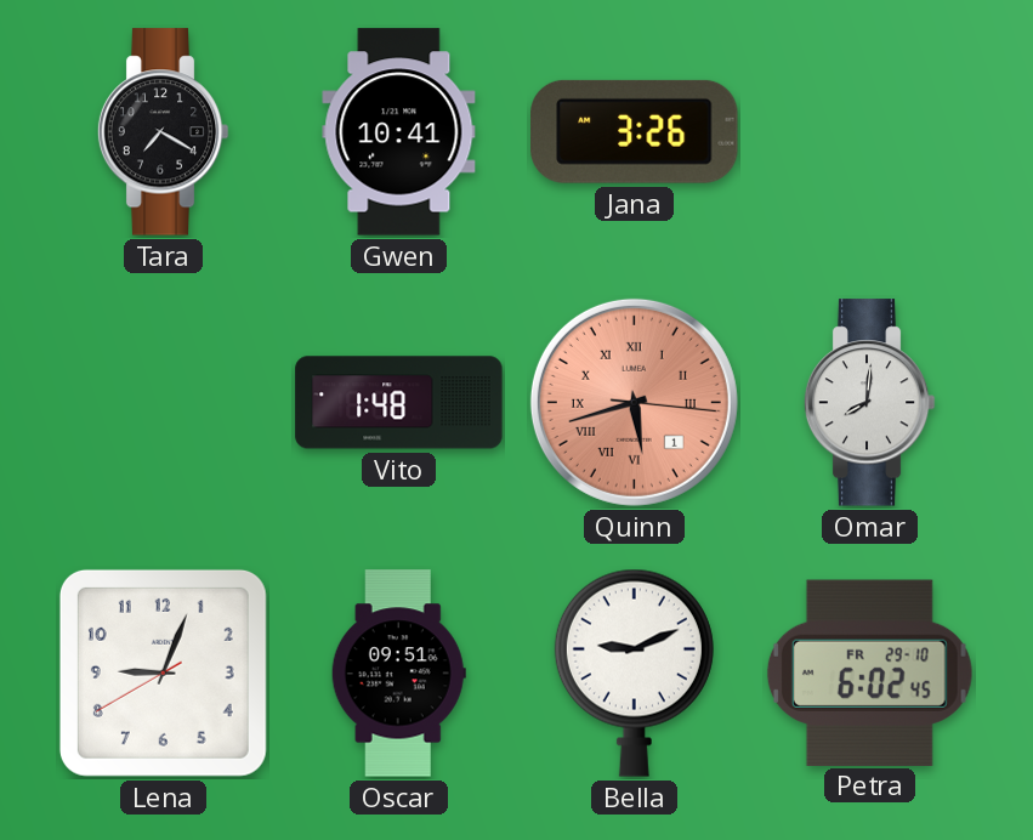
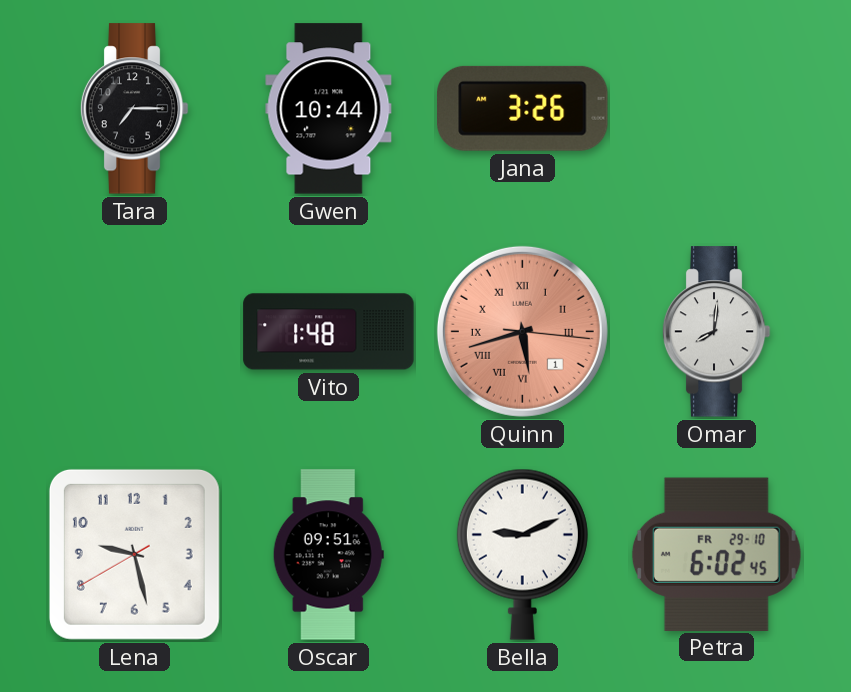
Tara: 7:20 -> 7:15 (134, 109)
Gwen: 10:41 -> 10:44 (329, 109)
Lena: 9:03 -> 9:27 (134, 554)
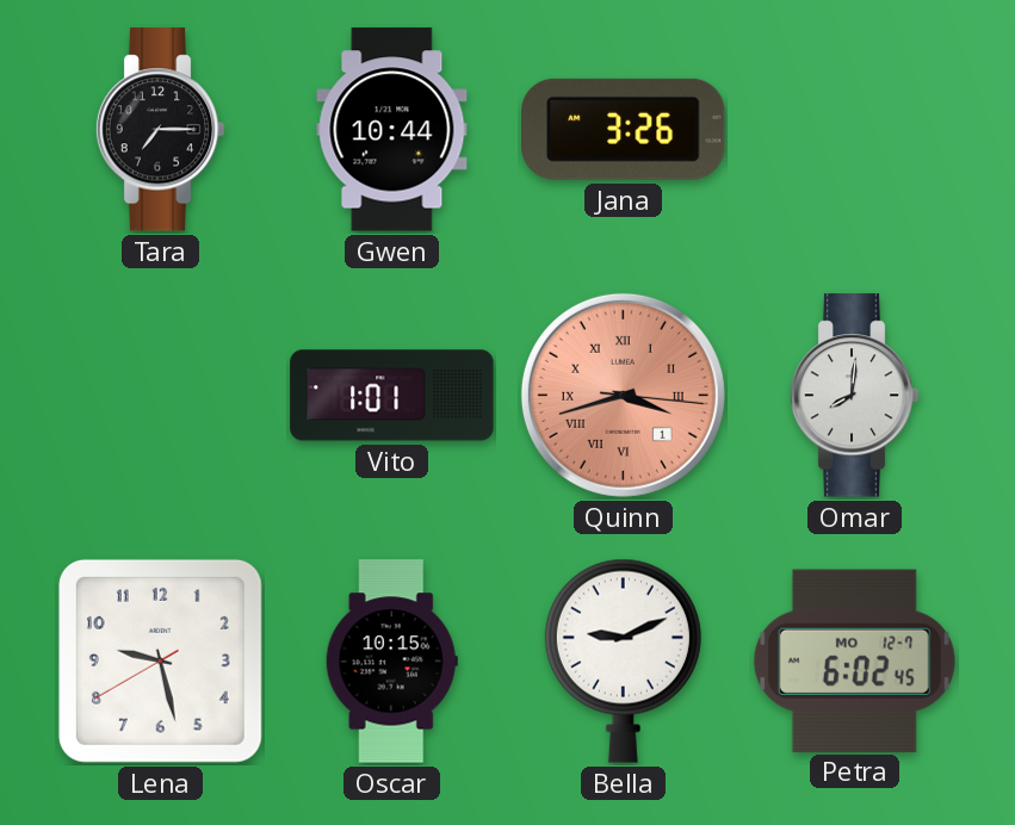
Vito: 1:48 -> 1:01 (392, 396)
Quinn: 5:42 -> 3:42 (623, 395)
Oscar: 09:51 -> 10:15 (391, 662)
Petra date: FR 29-10 -> MO 12-7 (854, 660)
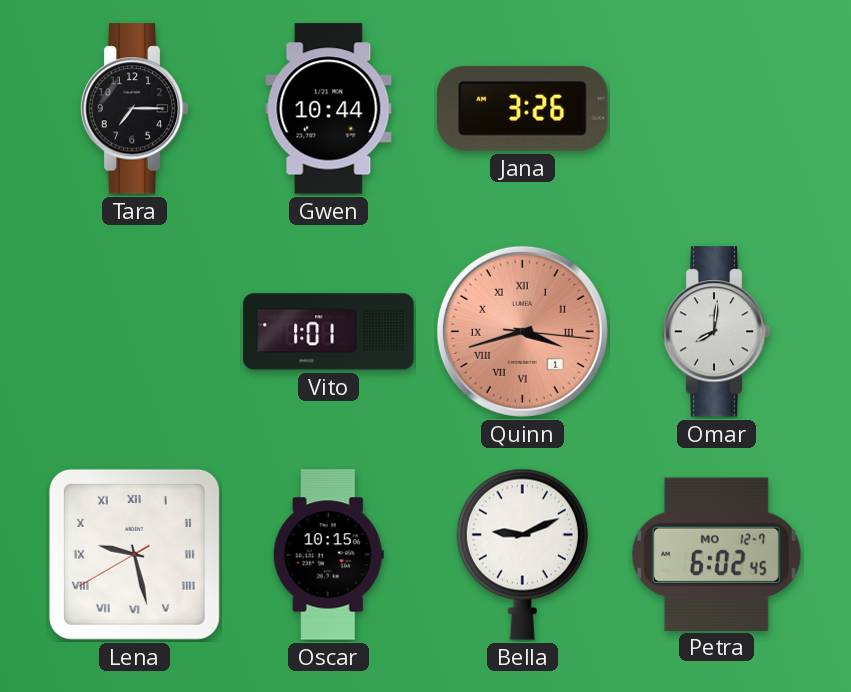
Lena numerals: Arabic -> Roman (134, 554)
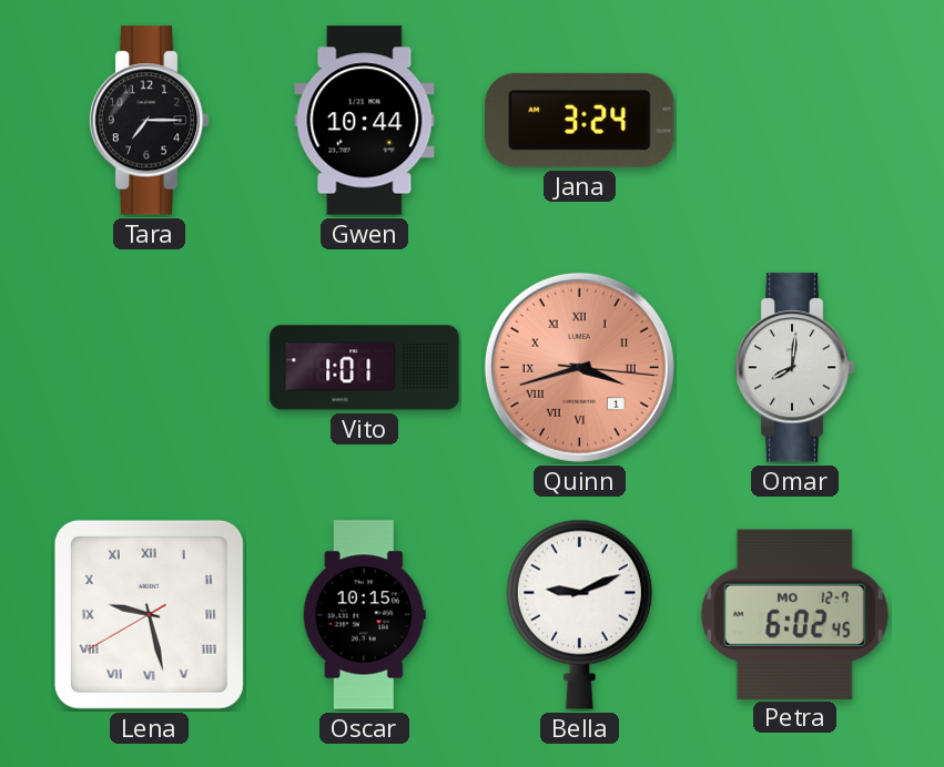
Jana: 3:26 -> 3:24 (580, 120)
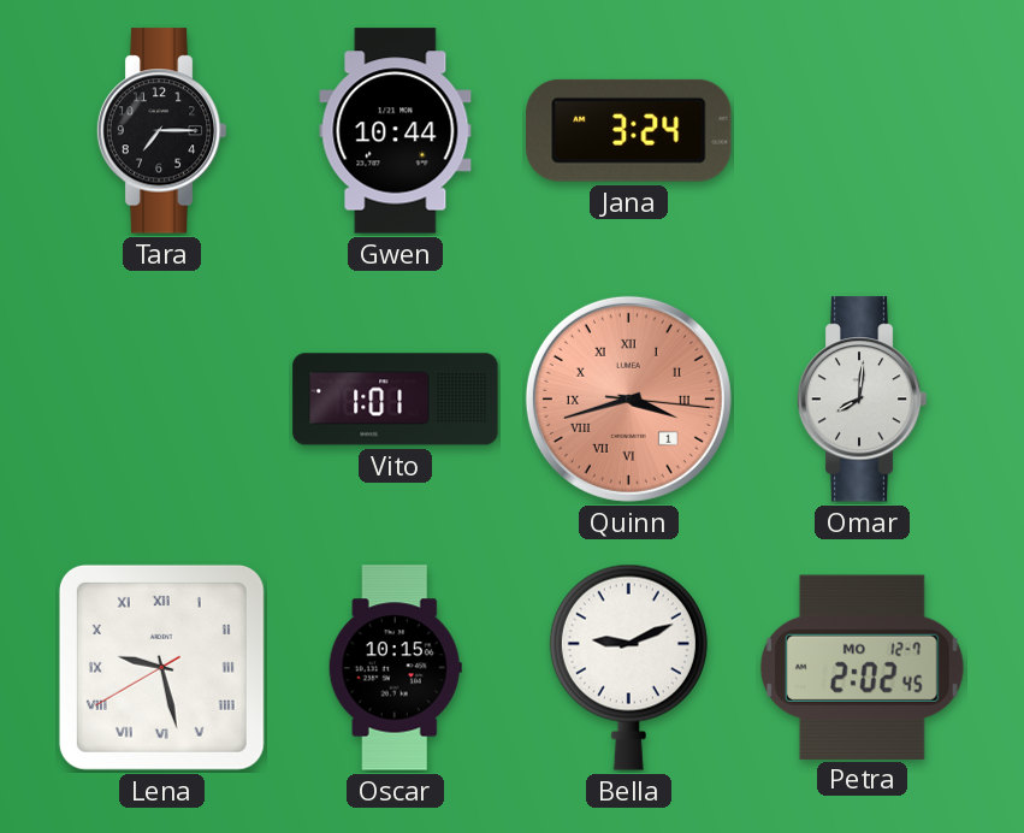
Petra: 6:02 -> 2:02 (862, 667)
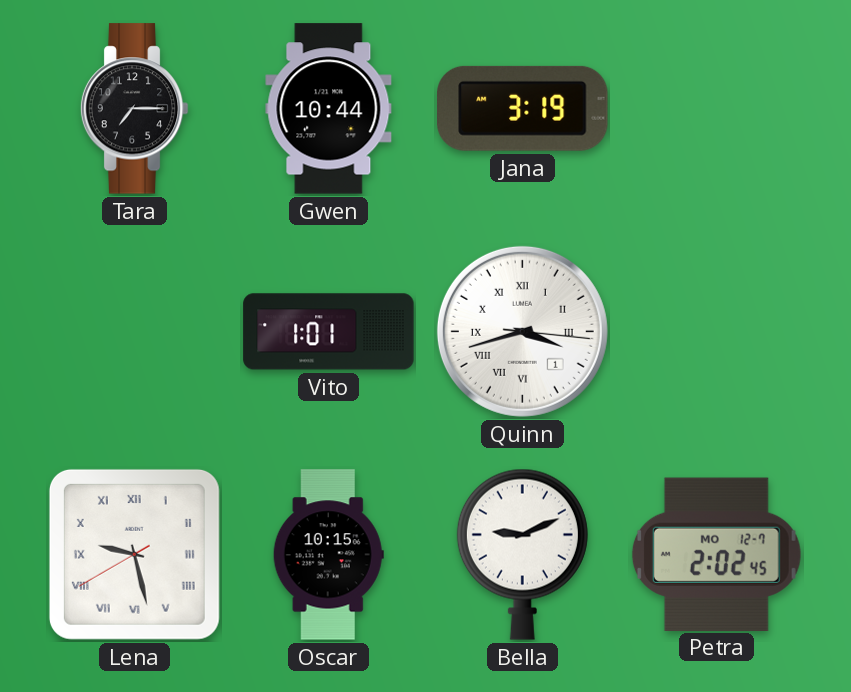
Jana: 3:24 -> 3:19 (523, 108)
Quinn dial: salmon -> white (522, 331)
Omar: 8:01 -> none (862, 400)
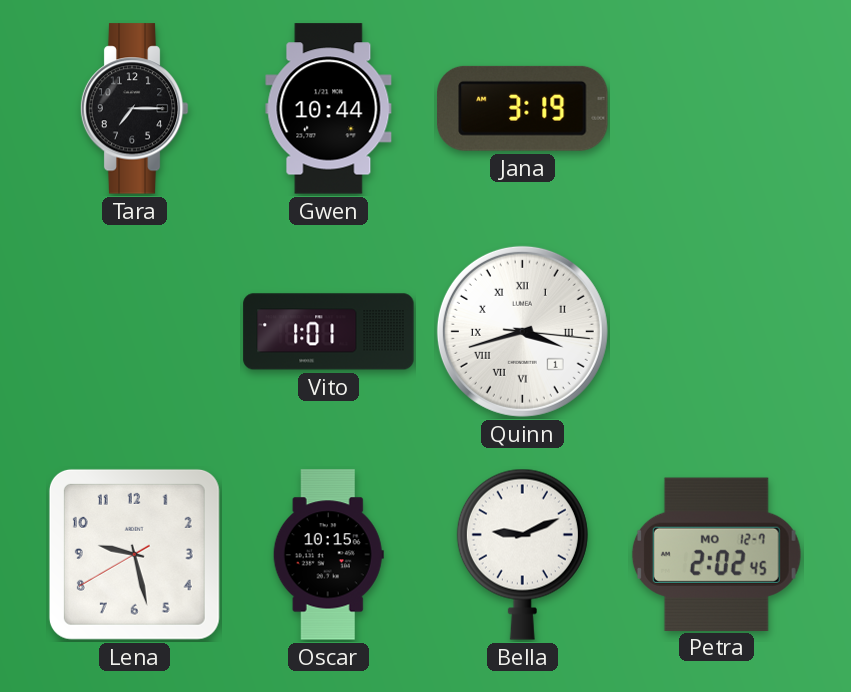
Lena numerals: Roman -> Arabic (134, 554)
